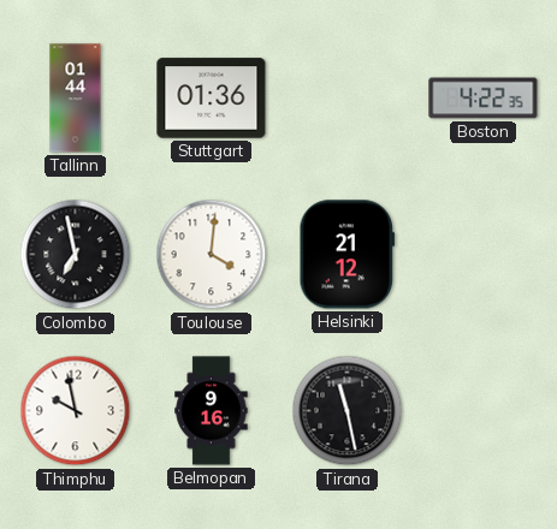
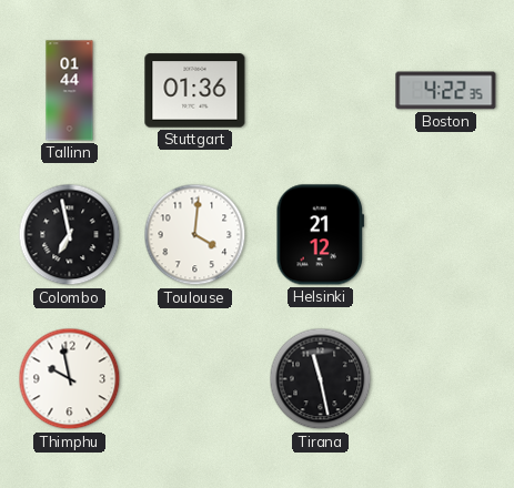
Belmopan: 9:16 -> none (212, 411)
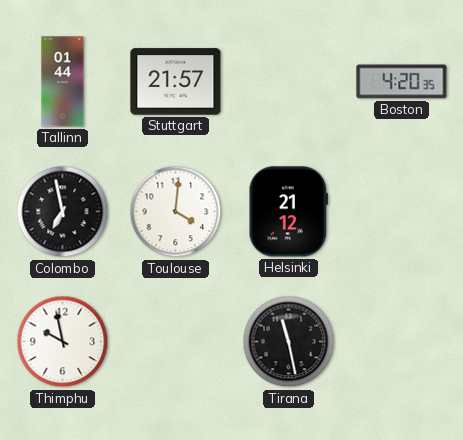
Stuttgart: 01:36 -> 21:57 (176, 82)
Boston: 4:22 -> 4:20 (402, 82)
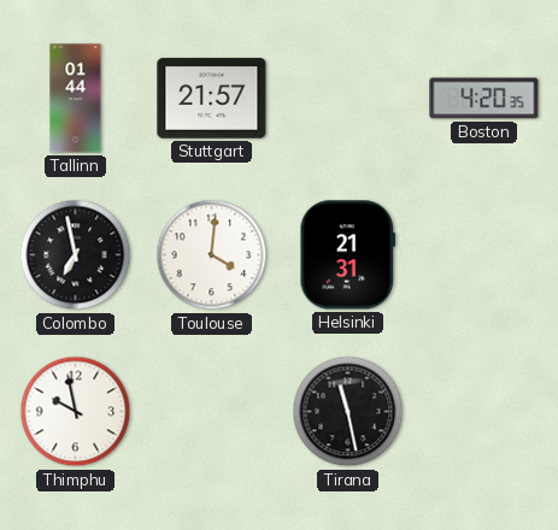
Helsinki: 21:12 -> 21:31 (348, 255)
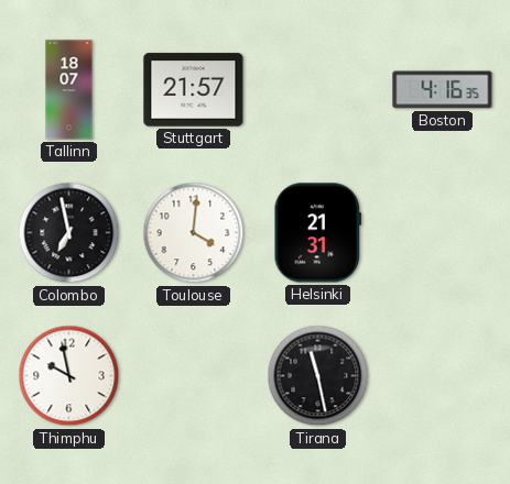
Tallinn: 01:44 -> 18:07 (69, 90)
Boston: 4:20 -> 4:16 (443, 90)
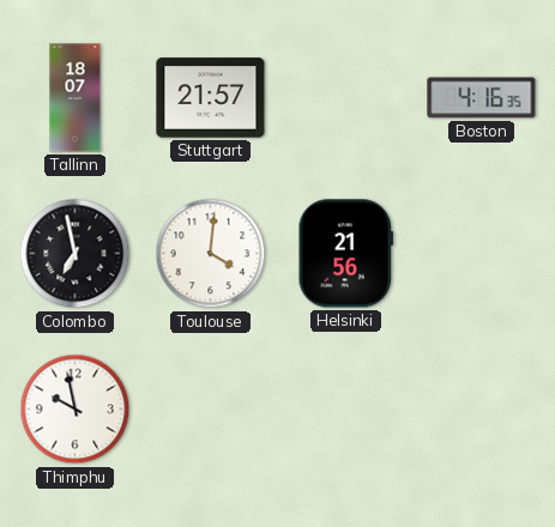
Helsinki: 21:31 -> 21:56 (346, 254)
Tirana: 11:28 -> none (318, 376)
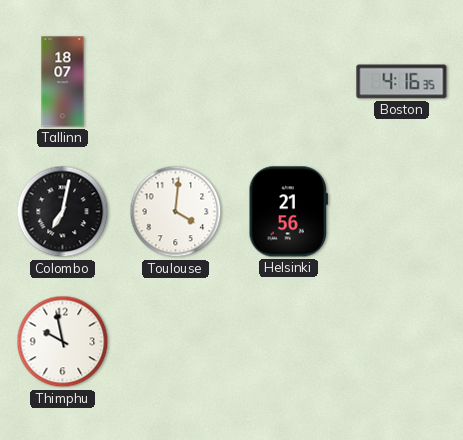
Stuttgart: 21:57 -> none (211, 98)
Colombo: 6:58 -> 7:02 (63, 212)
